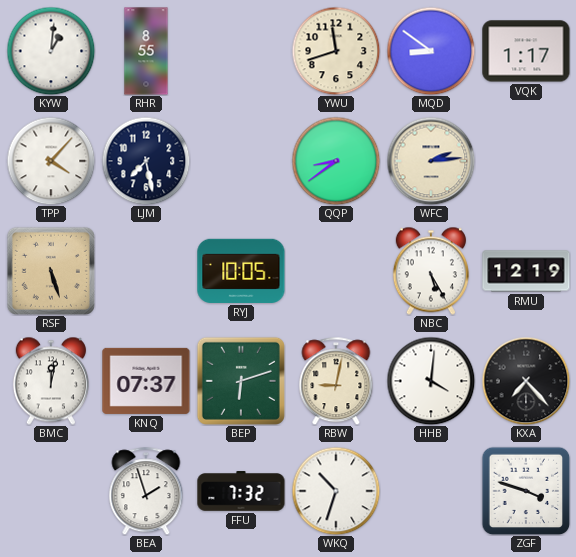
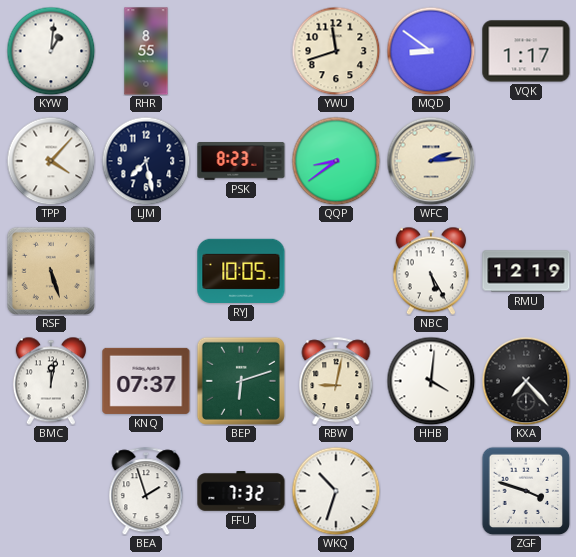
PSK: none -> 8:23 (241, 162)
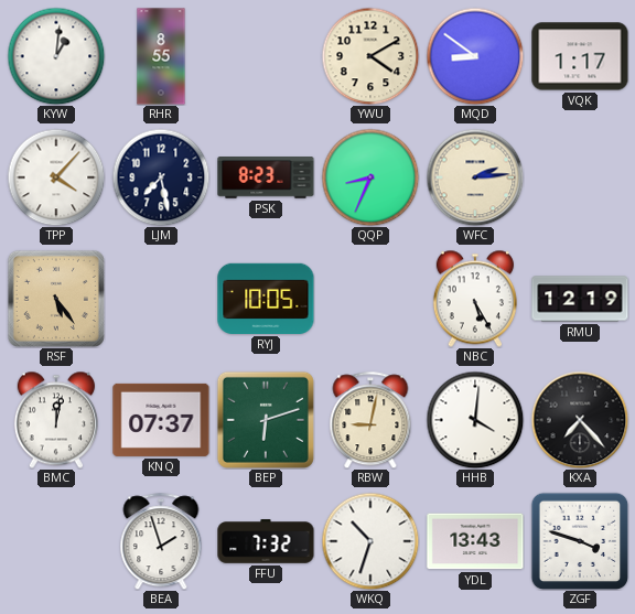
YWU: 11:42 -> 4:10 (370, 56)
QQP: 8:39 -> 8:34 (370, 177)
RSF: 5:27 -> 5:24 (56, 299)
YDL: none -> 13:43 (475, 541)
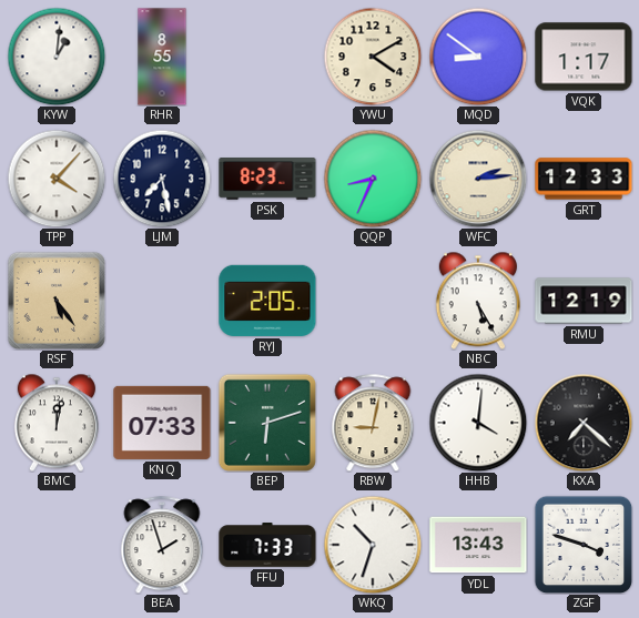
GRT: none -> 12:33 (584, 179)
RYJ: 10:05 -> 2:05 (267, 301)
KNQ: 07:37 -> 07:33 (162, 423)
KXA: 7:23 -> 7:22 (584, 423)
FFU: 7:32 -> 7:33 (267, 545)
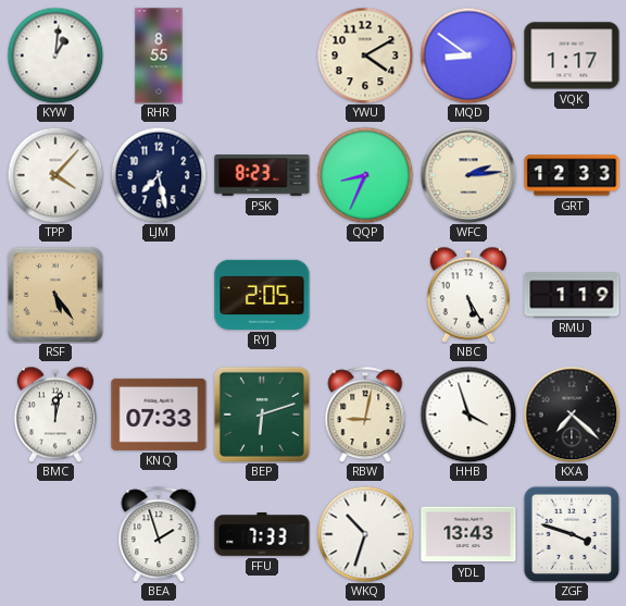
RMU: 12:19 -> 1:19 (572, 295)
HHB: 4:01 -> 3:57 (468, 415)
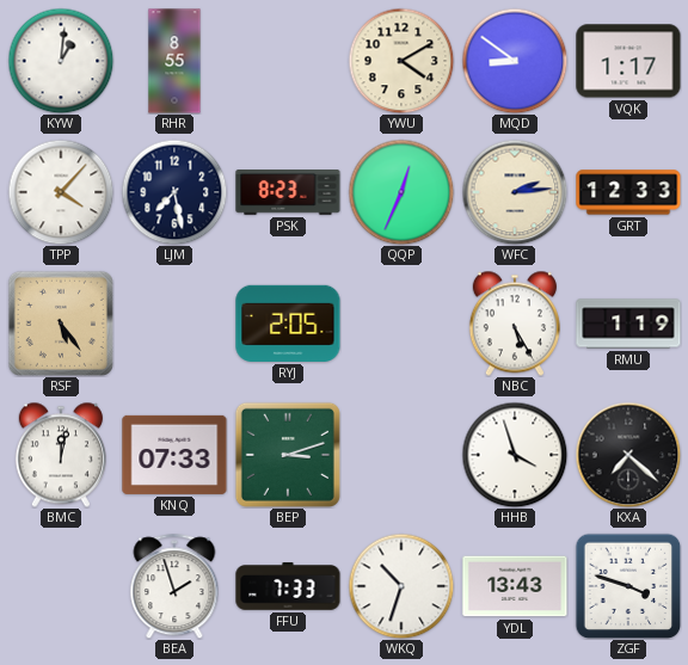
QQP: 8:34 -> 12:34 (401, 192)
BEP: 6:12 -> 3:12 (288, 455)
RBW: 9:02 -> none (365, 415)
